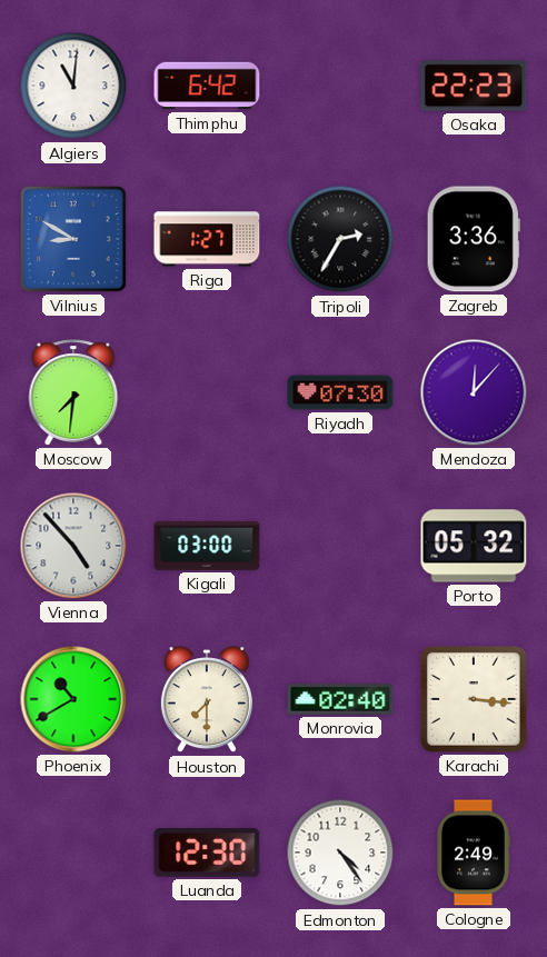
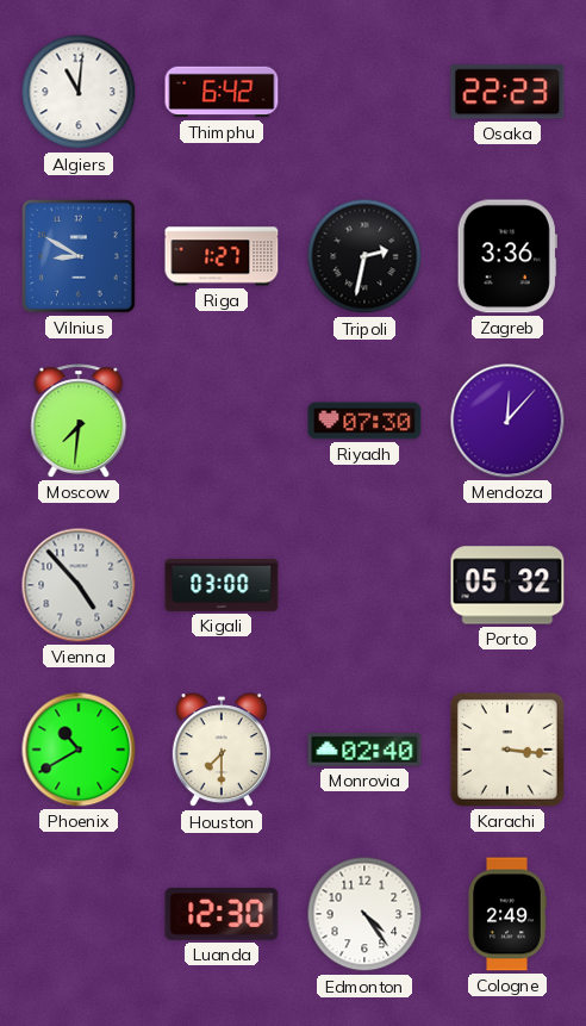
Tripoli: 2:35 -> 2:32 (364, 256)
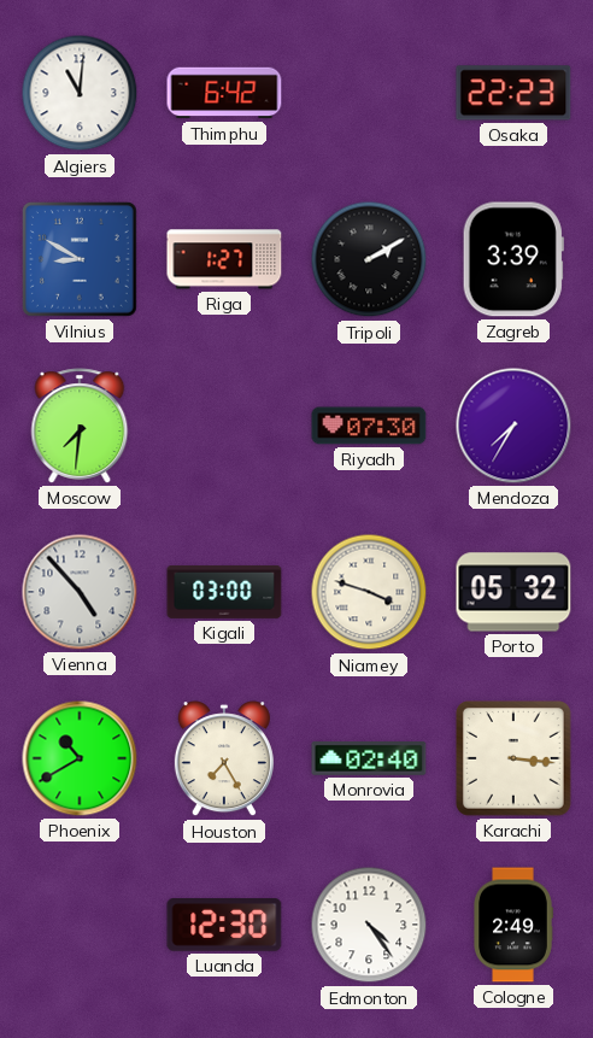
Tripoli: 2:32 -> 2:10 (369, 259)
Zagreb: 3:36 -> 3:39 (513, 259)
Mendoza: 12:07 -> 7:35 (513, 426)
Niamey: none -> 3:48 (369, 592)
Houston: 7:30 -> 7:25 (224, 760)
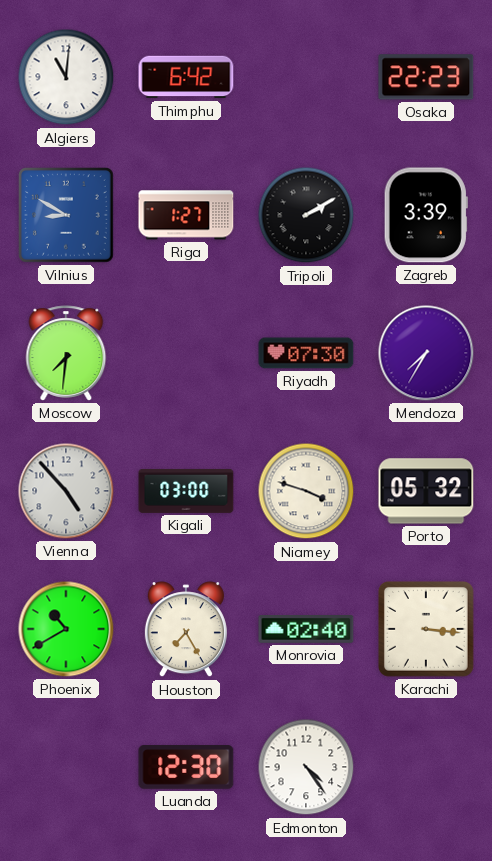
Cologne: 2:49 -> none (513, 925)
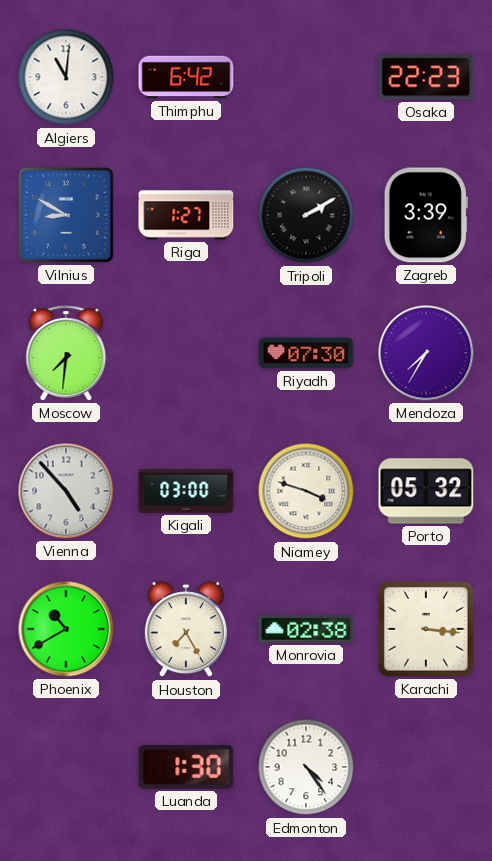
Monrovia: 02:40 -> 02:38 (306, 630)
Luanda: 12:30 -> 1:30 (186, 767)
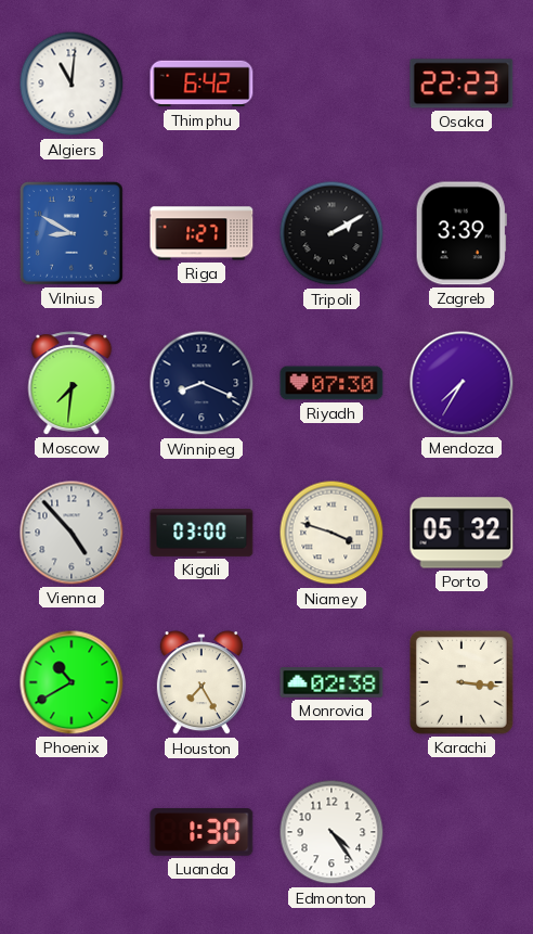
Winnipeg: none -> 8:19 (201, 383)
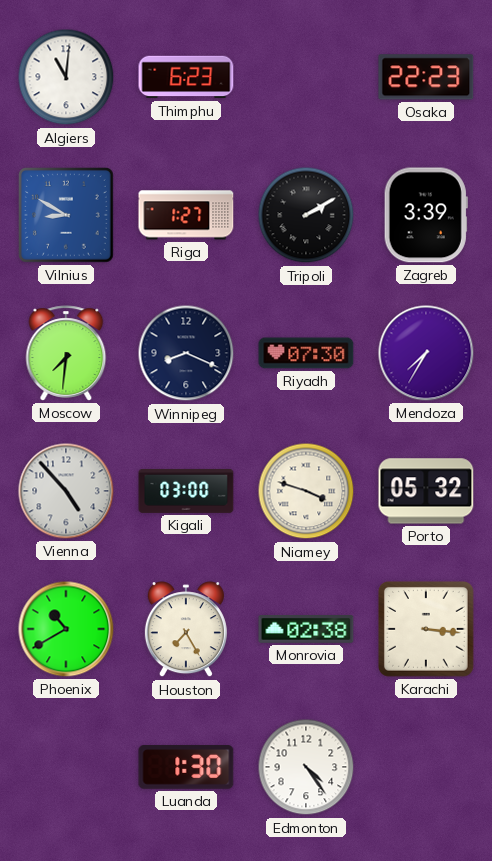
Thimphu: 6:42 -> 6:23 (186, 77)
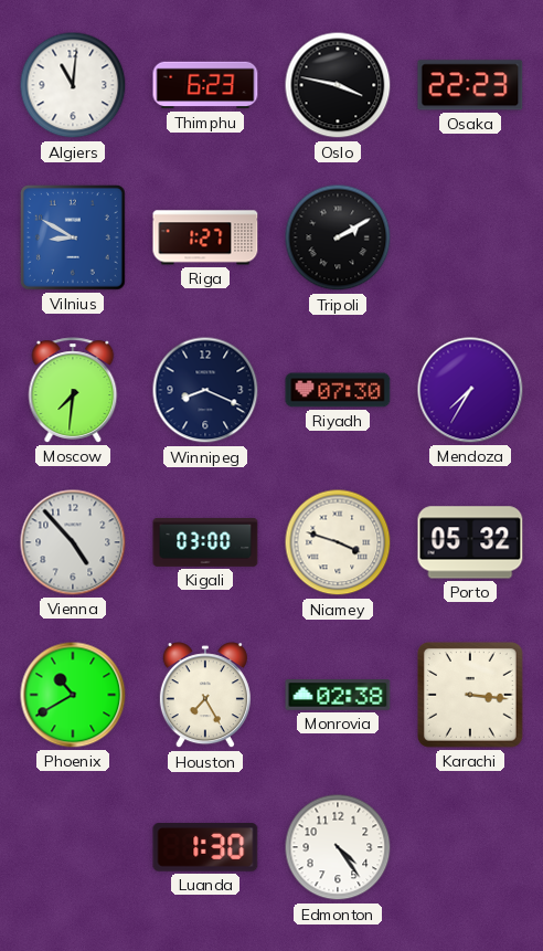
Oslo: none -> 3:47 (338, 85)
Zagreb: 3:39 -> none (426, 215)
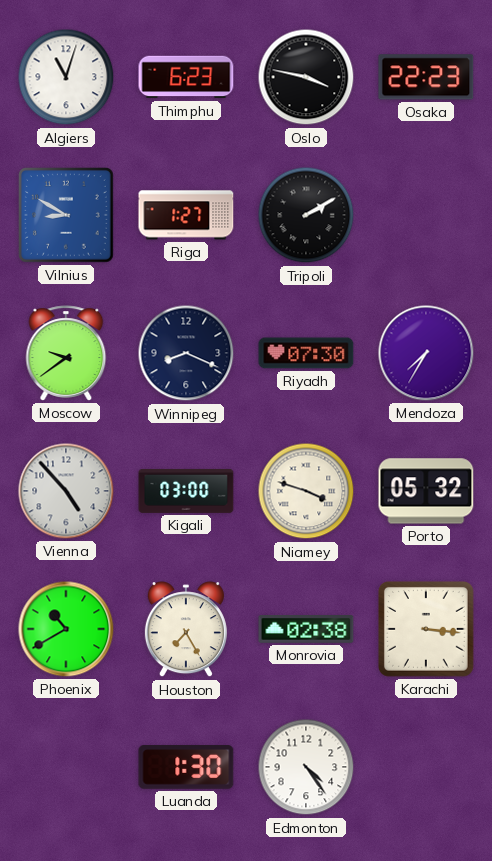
Algiers: 11:01 -> 11:03 (66, 77)
Moscow: 7:31 -> 9:39 (66, 353)
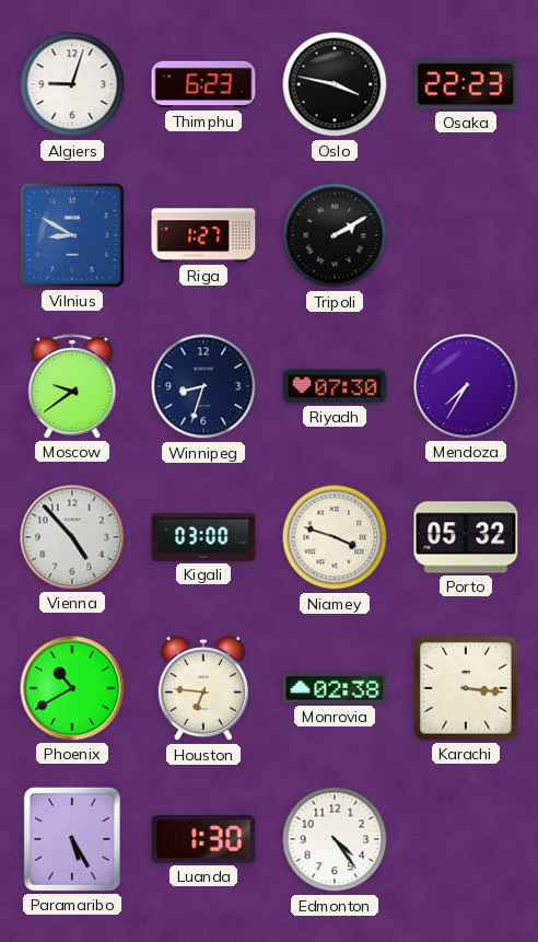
Algiers: 11:03 -> 9:03 (72, 84)
Winnipeg: 8:19 -> 8:33 (203, 386)
Houston: 7:25 -> 6:46 (203, 689)
Paramaribo: none -> 5:25 (72, 839)
